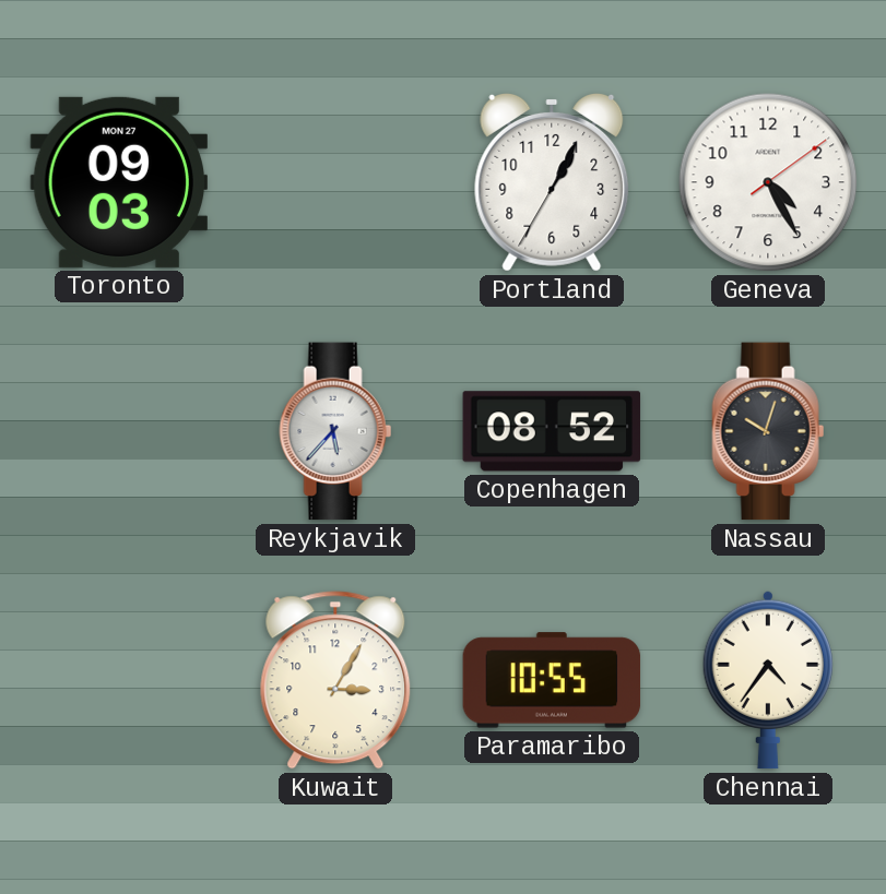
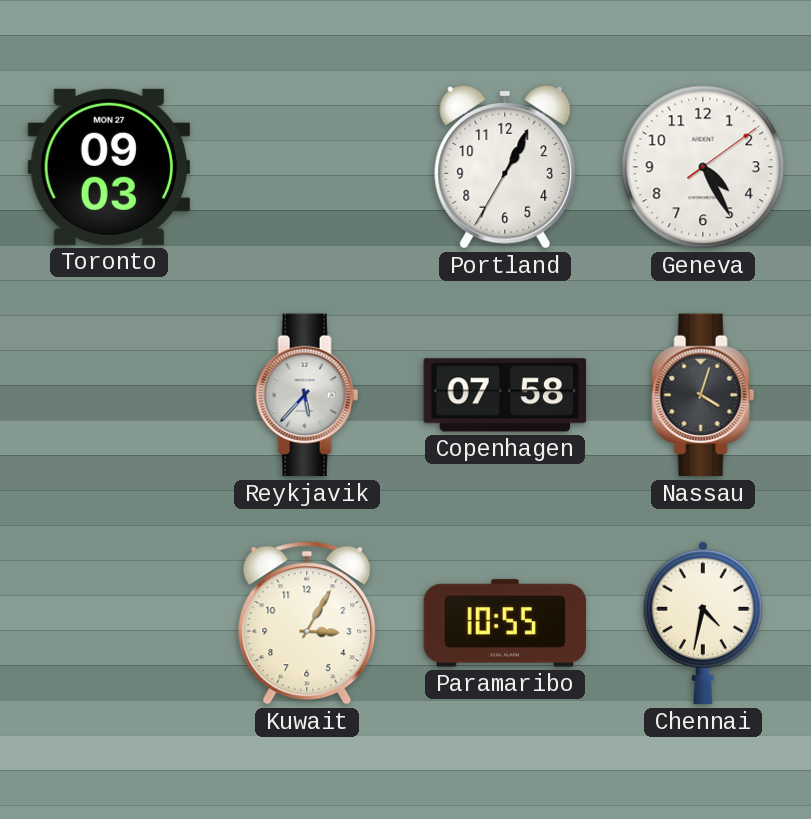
Copenhagen: 08:52 -> 07:58 (505, 395)
Nassau: 10:03 -> 4:03 (703, 395)
Chennai: 4:36 -> 4:32 (703, 623)
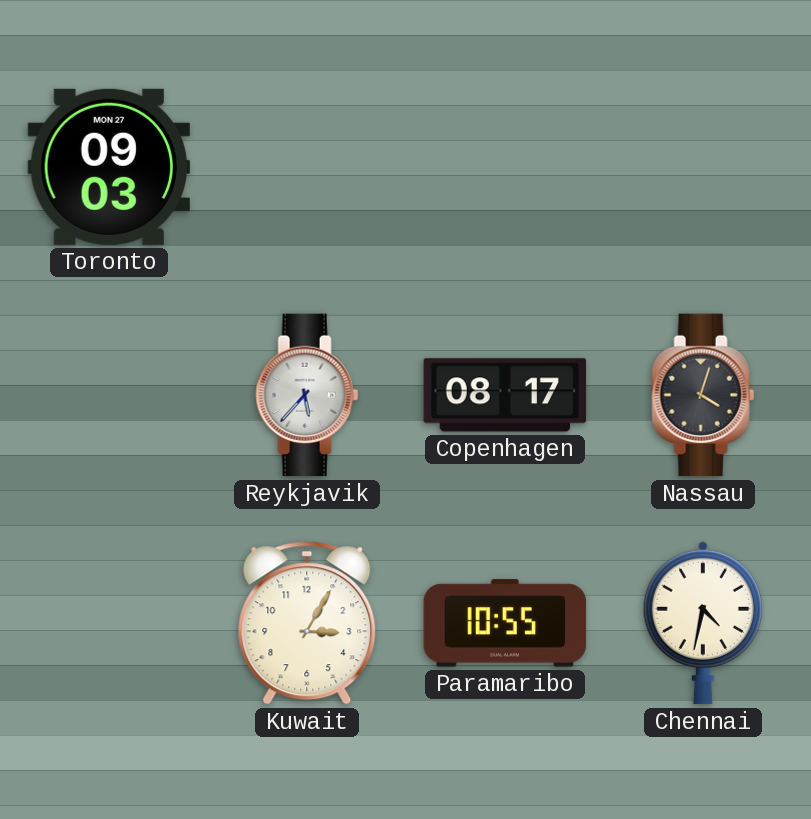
Portland: 1:04 -> none (505, 167)
Geneva: 4:25 -> none (703, 167)
Copenhagen: 07:58 -> 08:17 (505, 395)
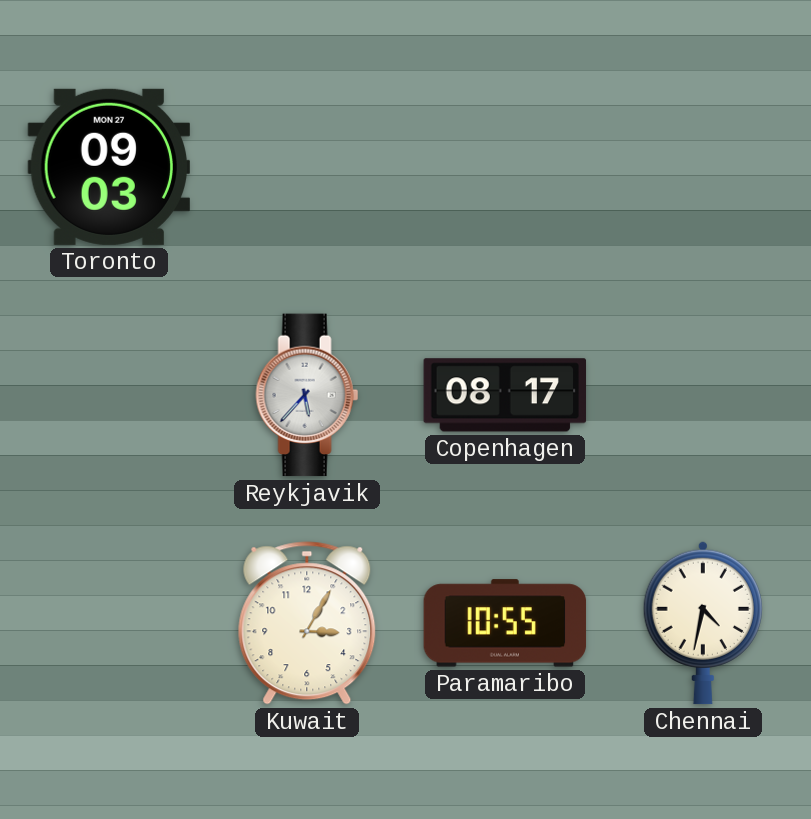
Nassau: 4:03 -> none (703, 395)
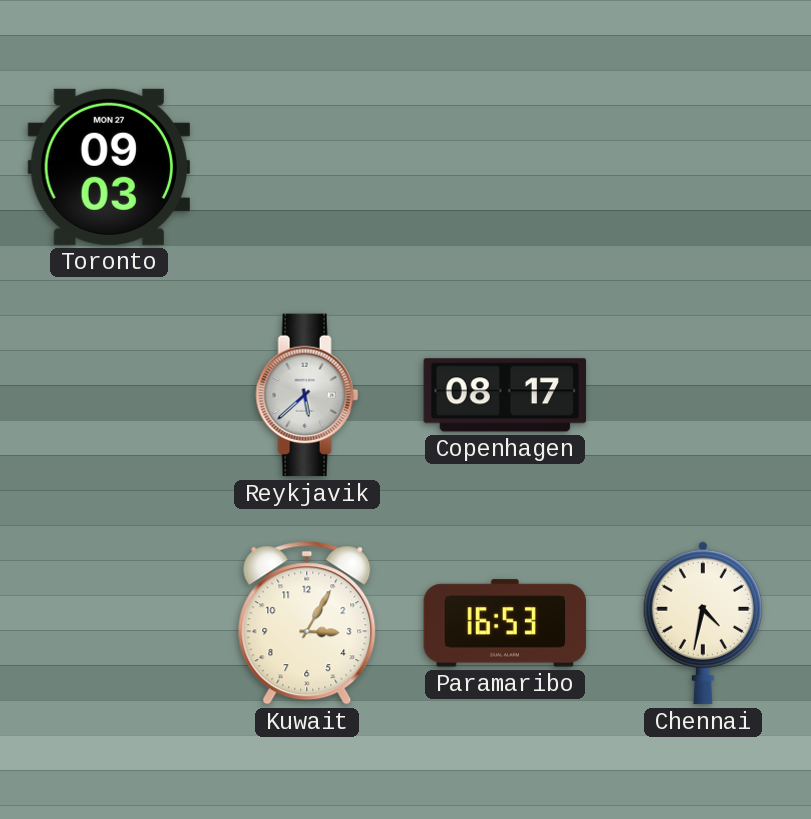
Reykjavik: 5:37 -> 5:38 (307, 395)
Paramaribo: 10:55 -> 16:53 (505, 623)
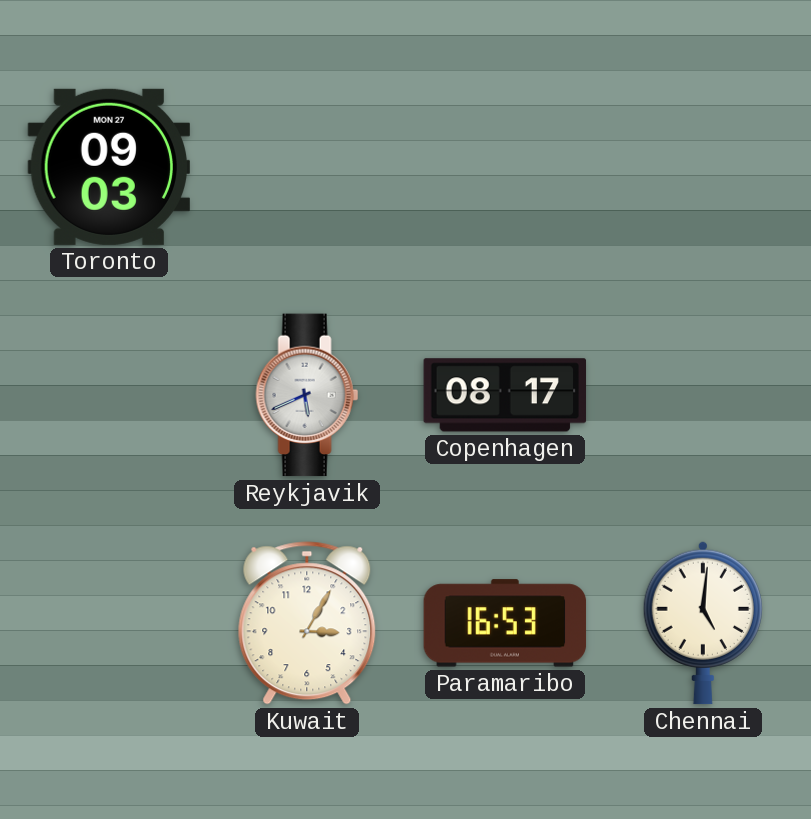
Reykjavik: 5:38 -> 5:41 (307, 395)
Chennai: 4:32 -> 5:01 (703, 623)
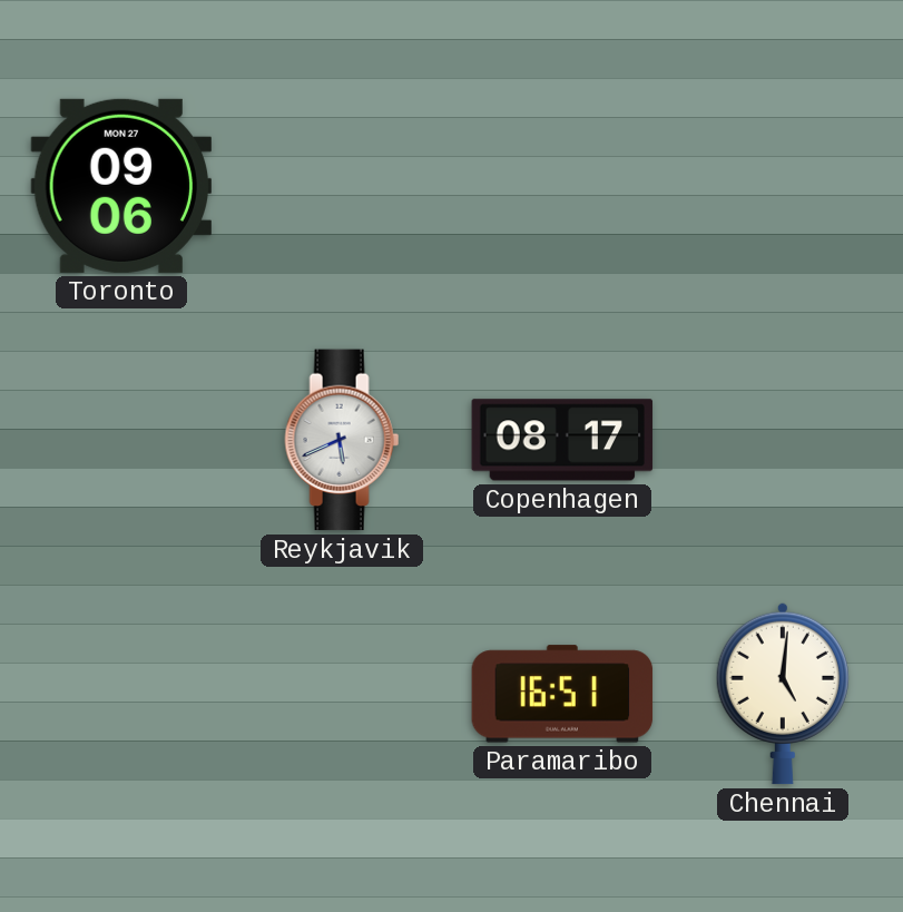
Toronto: 09:03 -> 09:06 (120, 186)
Kuwait: 3:05 -> none (307, 623)
Paramaribo: 16:53 -> 16:51 (562, 694)
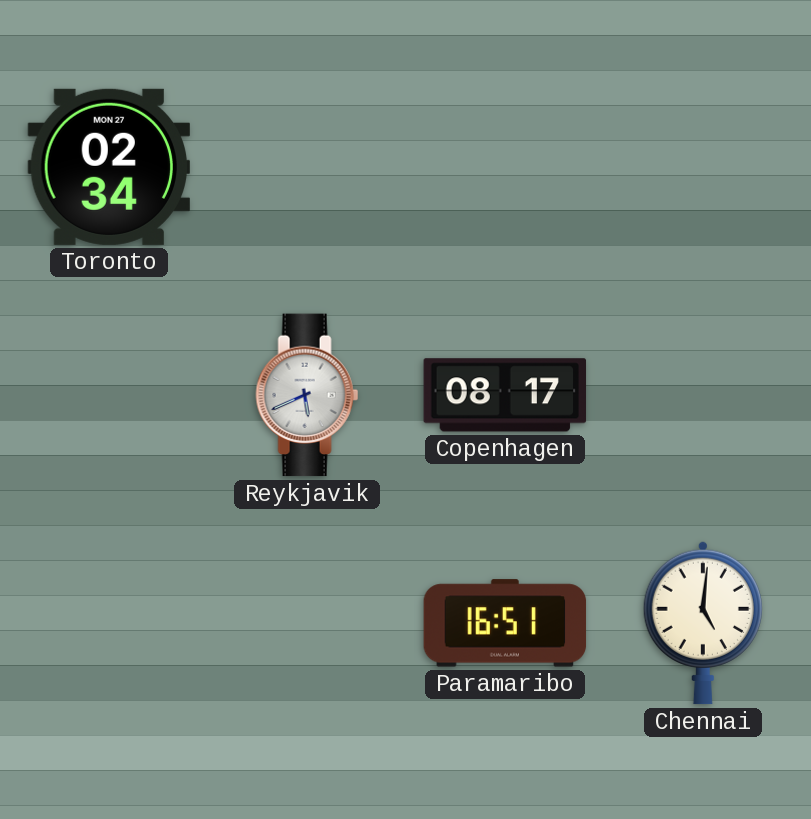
Toronto: 09:06 -> 02:34 (108, 167)
